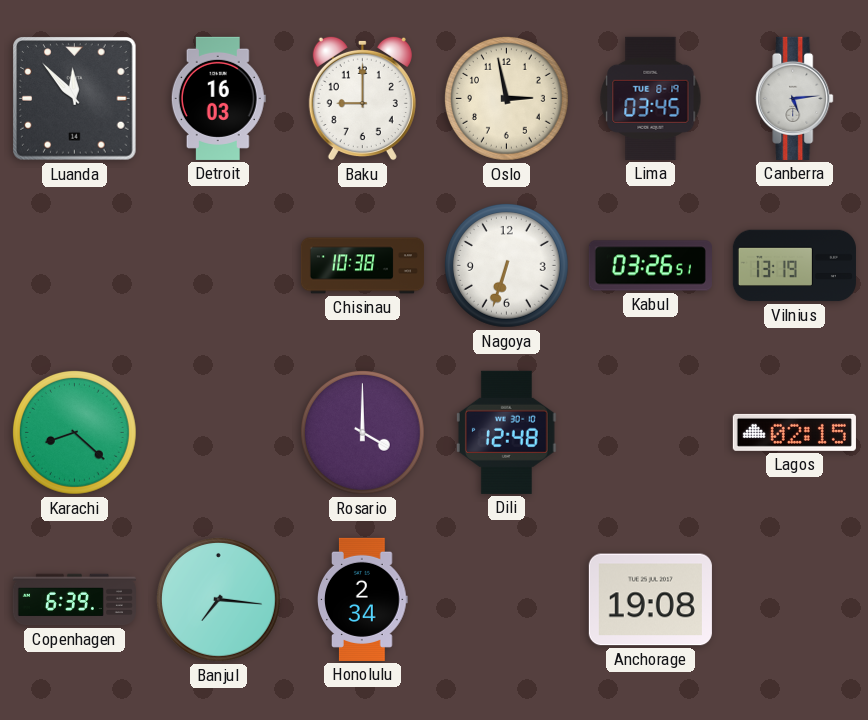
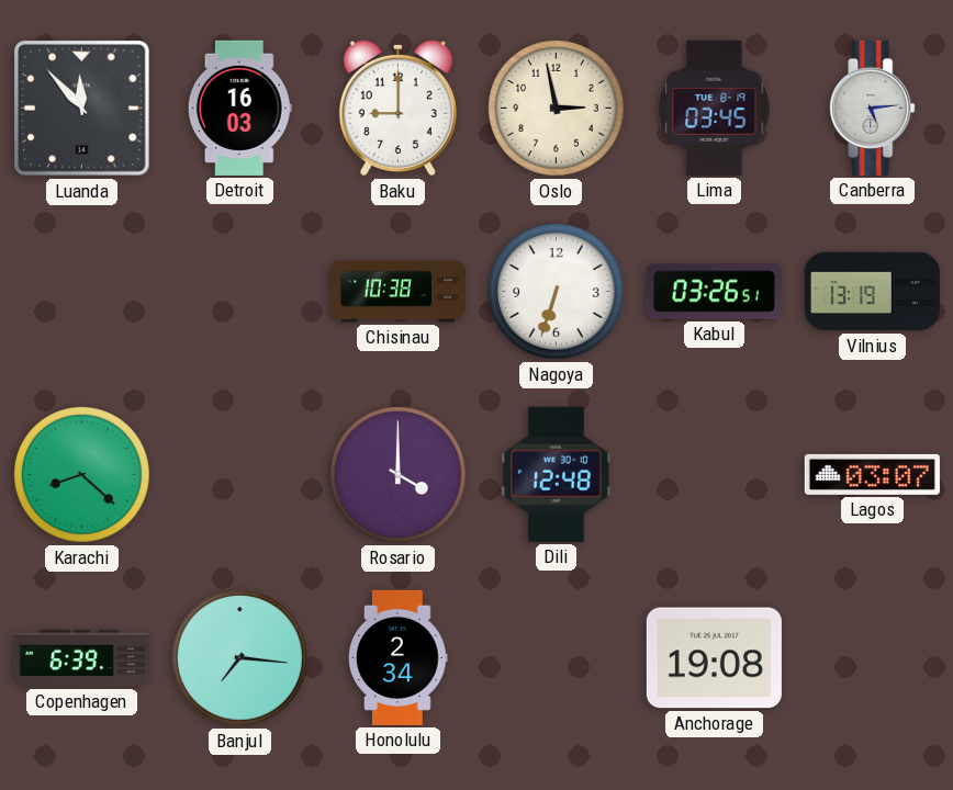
Lagos: 02:15 -> 03:07 (872, 474)
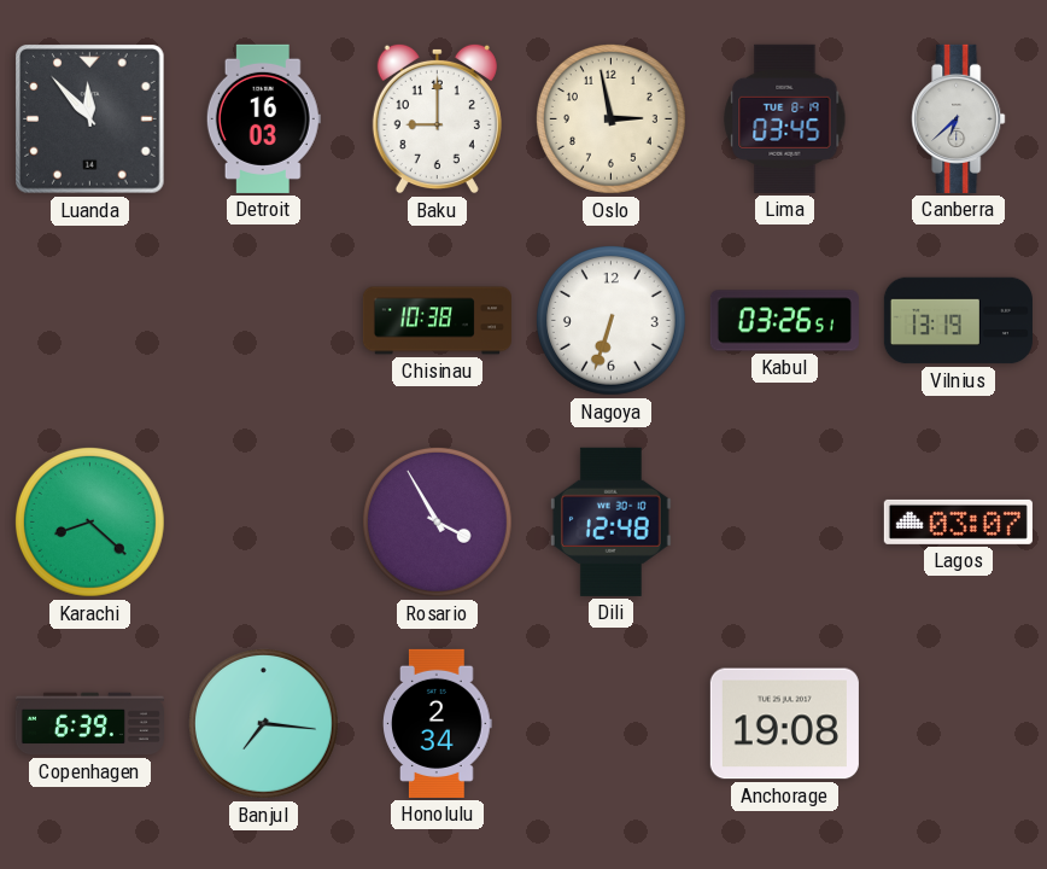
Canberra: 5:14 -> 6:38 (959, 118)
Rosario: 4:00 -> 3:55 (437, 521)
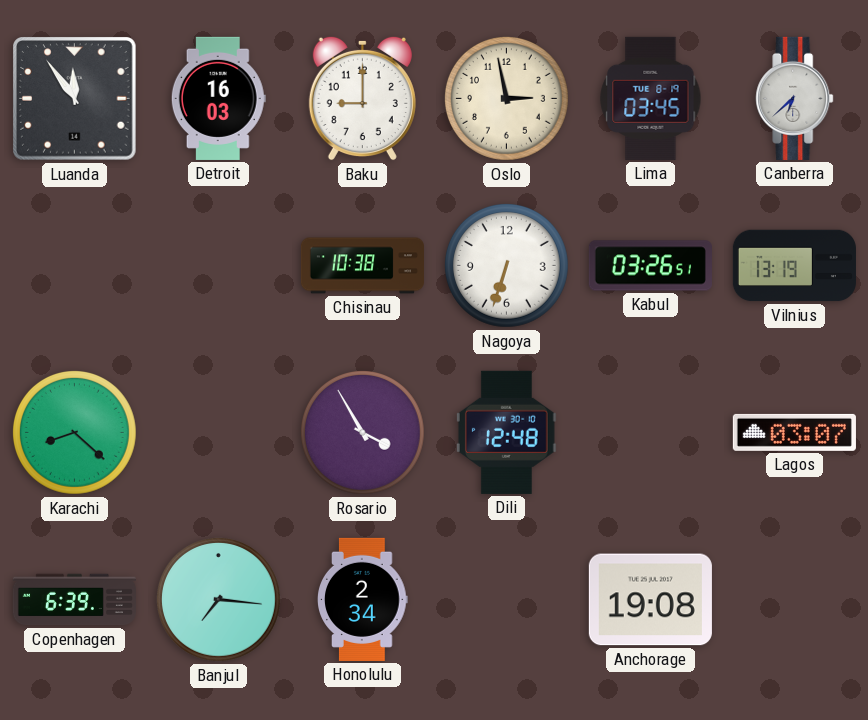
Luanda: 11:53 -> 11:54 (75, 99)
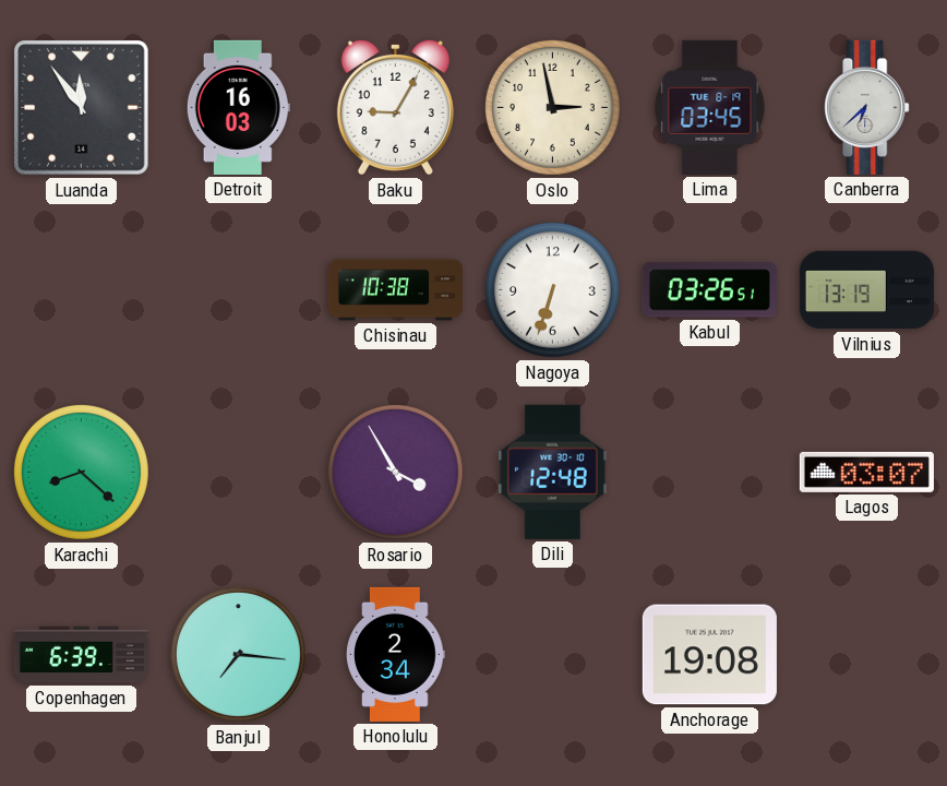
Baku: 9:00 -> 9:05 (395, 107)
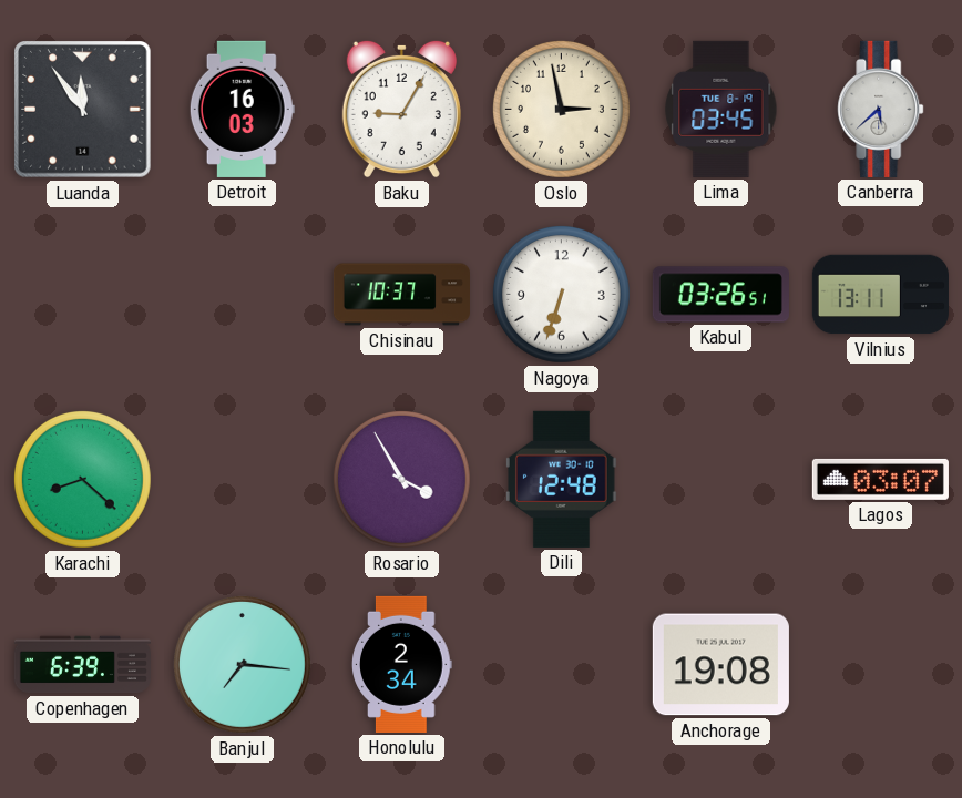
Canberra: 6:38 -> 5:38 (881, 109)
Chisinau: 10:38 -> 10:37 (401, 295)
Vilnius: 13:19 -> 13:11 (880, 295)
